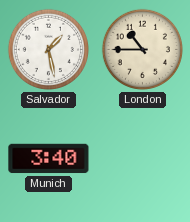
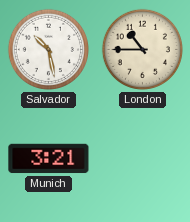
Salvador: 1:28 -> 10:28 (48, 49)
Munich: 3:40 -> 3:21 (49, 159)
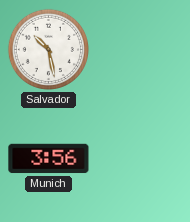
London: 10:45 -> none (142, 49)
Munich: 3:21 -> 3:56 (49, 159)
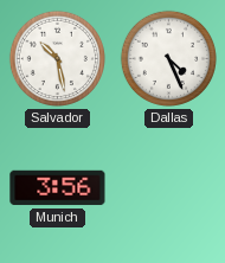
Dallas: none -> 4:26 (168, 58)
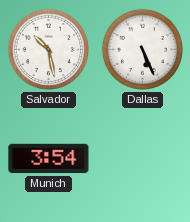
Dallas: 4:26 -> 5:26 (142, 49)
Munich: 3:56 -> 3:54 (49, 159)
